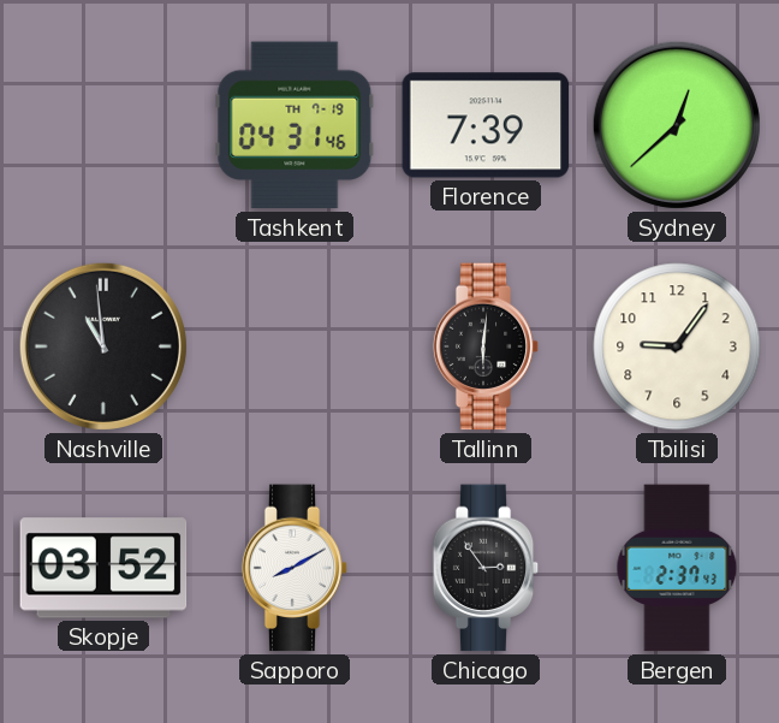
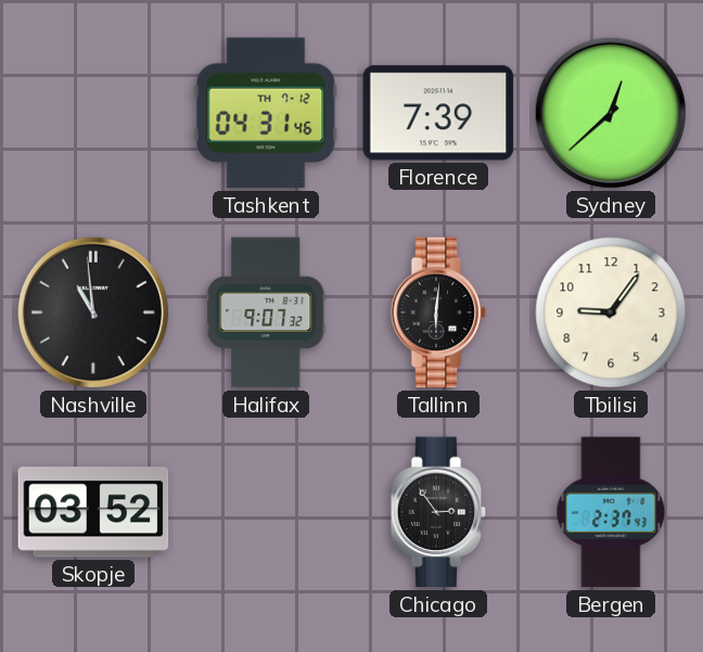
Tashkent date: TH 7-19 -> TH 7-12 (266, 113)
Halifax: none -> 9:07 (266, 312)
Sapporo: 8:10 -> none (295, 568)
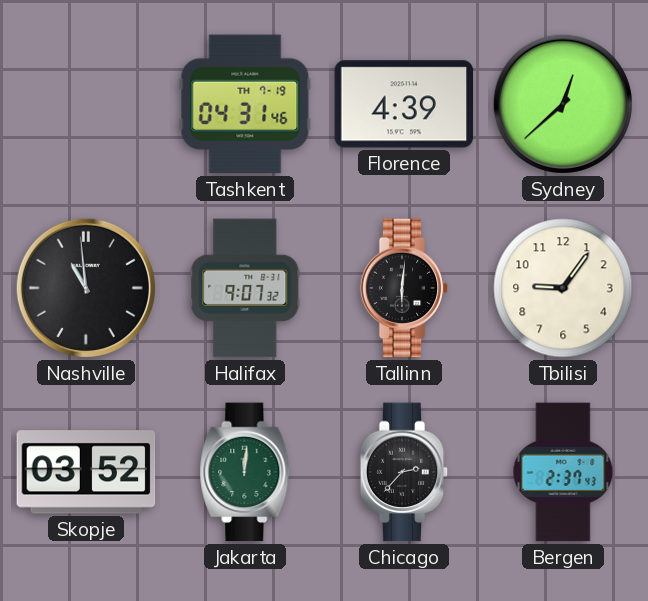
Tashkent date: TH 7-12 -> TH 7-19 (245, 104)
Florence: 7:39 -> 4:39 (404, 104)
Jakarta: none -> 12:01 (245, 472)
Chicago: 2:54 -> 2:37 (404, 472)
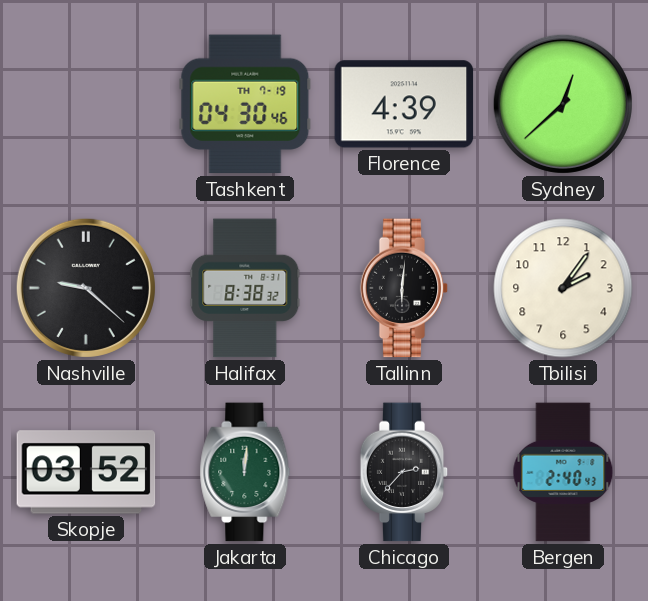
Tashkent: 04:31 -> 04:30 (245, 104)
Nashville: 10:59 -> 9:22 (86, 288)
Halifax: 9:07 -> 8:38 (245, 288)
Tbilisi: 9:06 -> 2:06 (563, 288)
Bergen: 2:37 -> 2:40 (563, 472)
